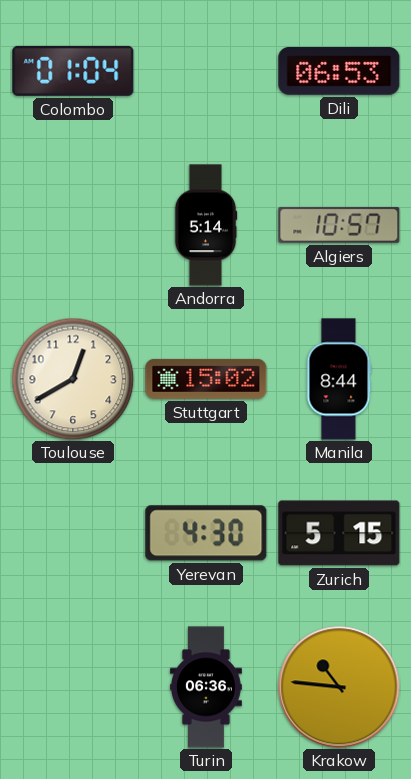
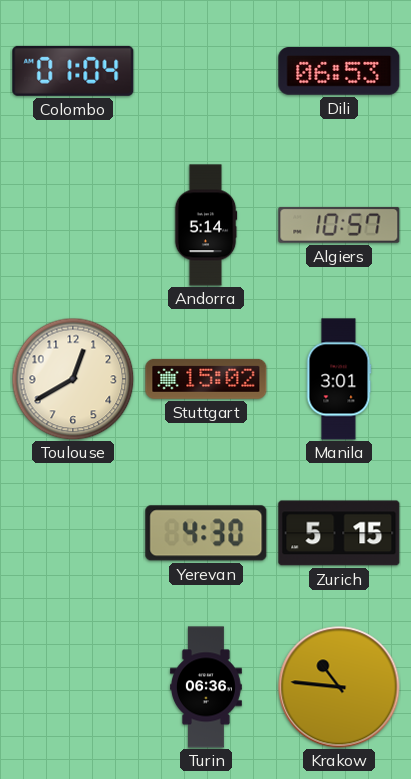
Manila: 8:44 -> 3:01 (339, 379)
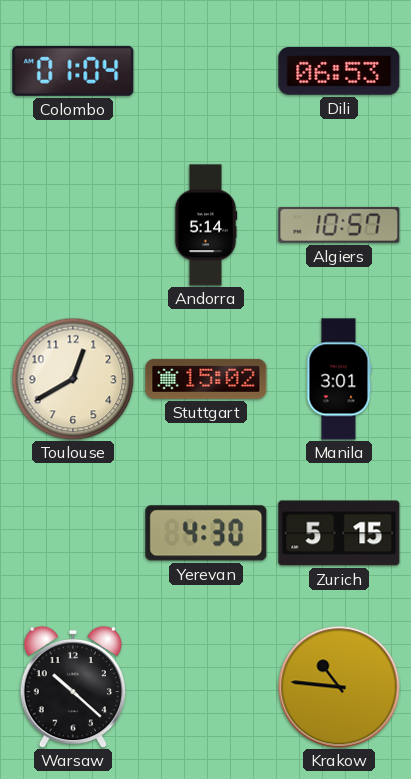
Warsaw: none -> 10:22 (72, 687)
Turin: 06:36 -> none (207, 687)
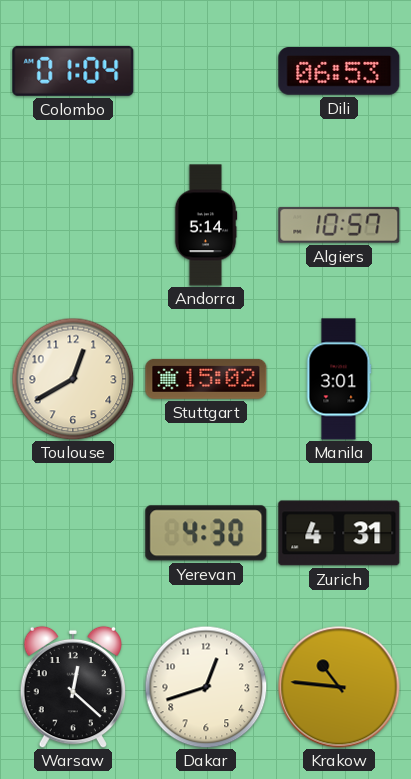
Zurich: 5:15 -> 4:31 (339, 533)
Warsaw: 10:22 -> 12:22 (72, 687)
Dakar: none -> 12:42 (206, 687)
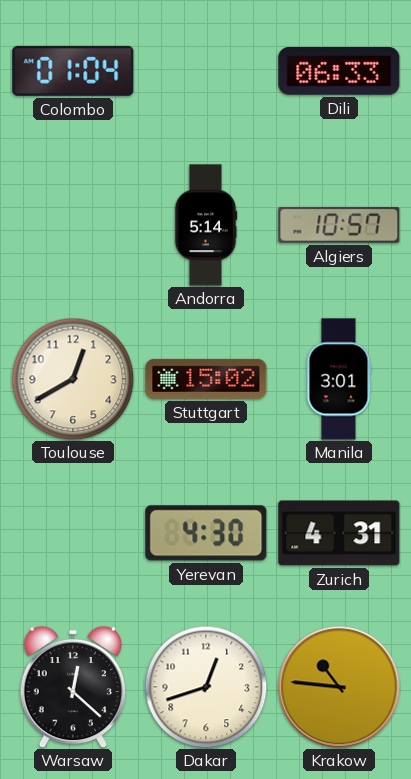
Dili: 06:53 -> 06:33 (339, 71)
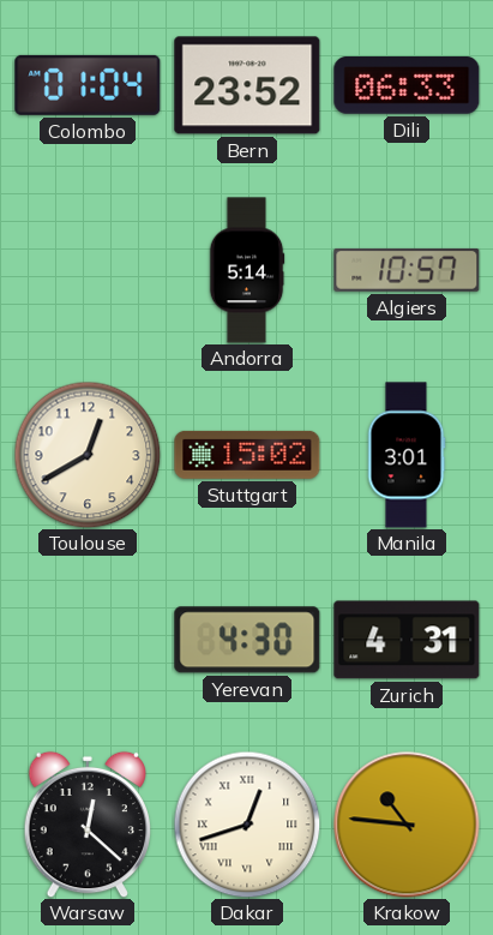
Bern: none -> 23:52 (247, 85)
Dakar numerals: Arabic -> Roman (247, 825)
